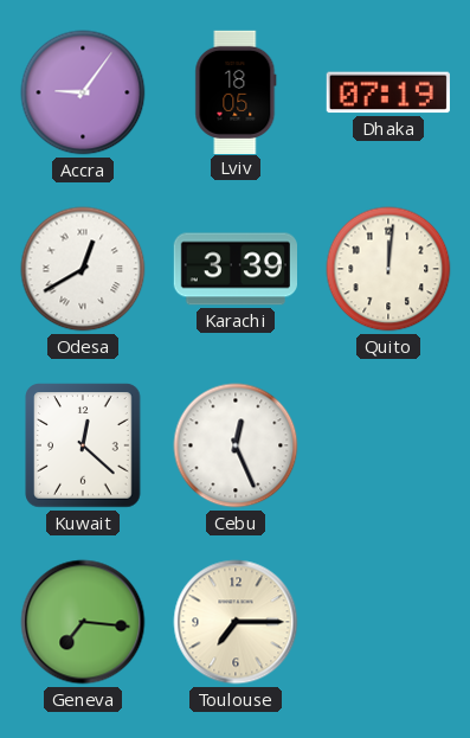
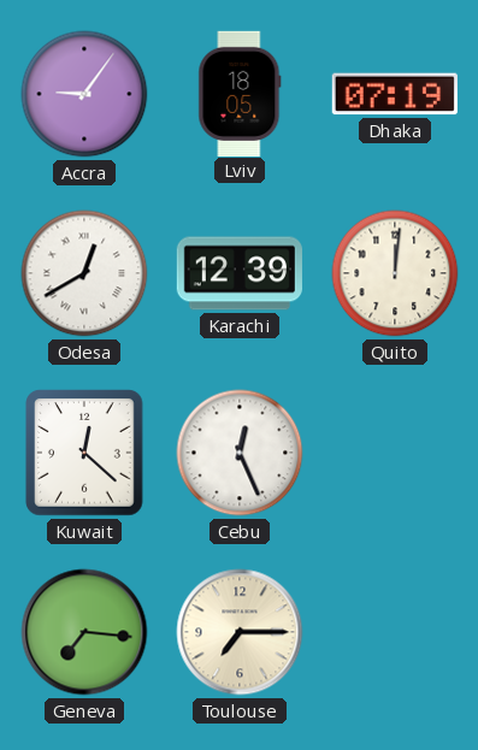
Karachi: 3:39 -> 12:39 (238, 273)
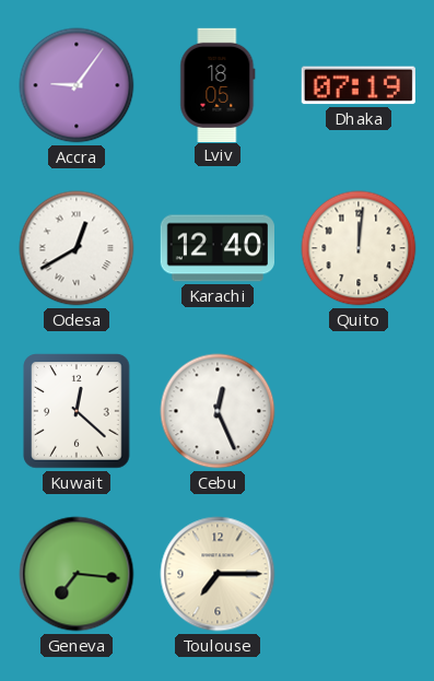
Karachi: 12:39 -> 12:40 (216, 248)
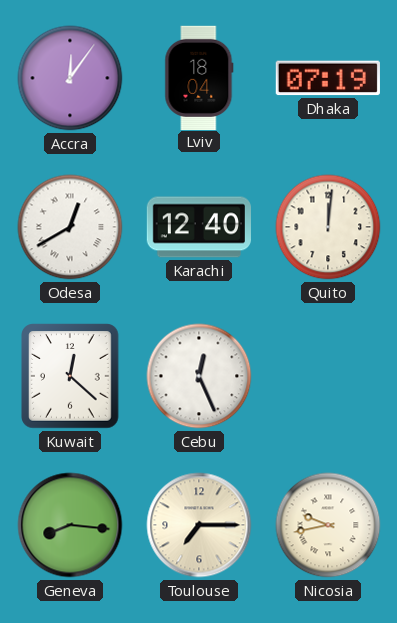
Accra: 9:06 -> 12:06 (70, 78)
Lviv: 18:05 -> 18:04 (199, 77)
Geneva: 7:16 -> 8:16 (70, 525)
Nicosia: none -> 9:43 (328, 525)
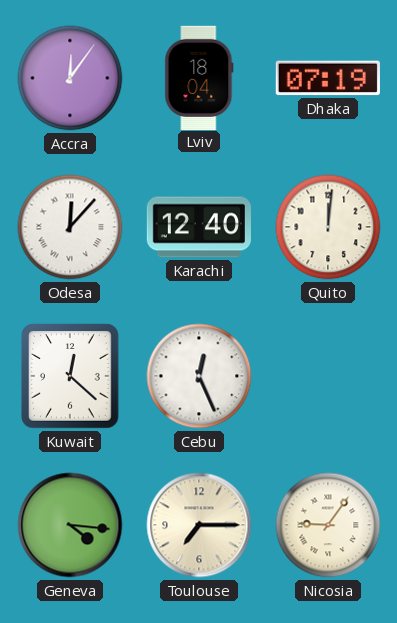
Odesa: 12:40 -> 12:07 (70, 227)
Geneva: 8:16 -> 4:16 (70, 525)
Nicosia: 9:43 -> 9:06 (328, 525)
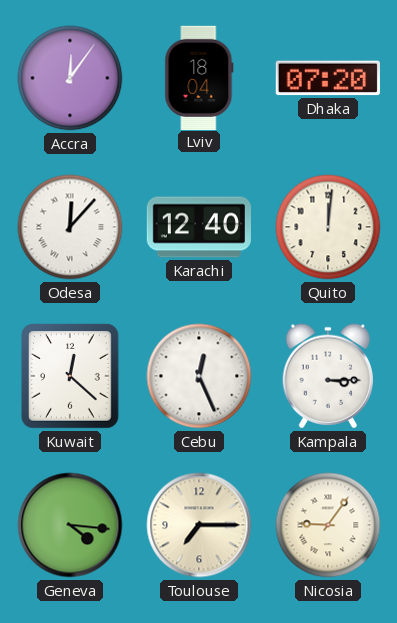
Dhaka: 07:19 -> 07:20 (328, 78)
Kampala: none -> 3:15 (327, 376)
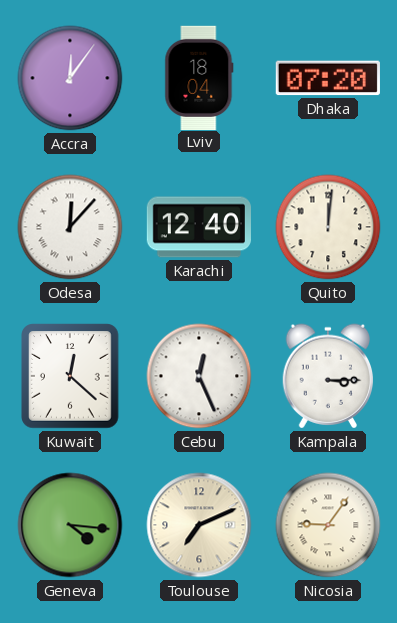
Toulouse: 7:15 -> 7:11 (199, 525)
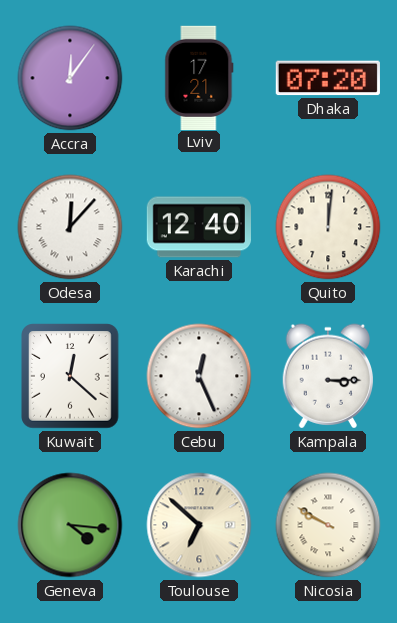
Lviv: 18:04 -> 17:21 (199, 77)
Toulouse: 7:11 -> 6:52 (199, 525)
Nicosia: 9:06 -> 9:50 (328, 525)
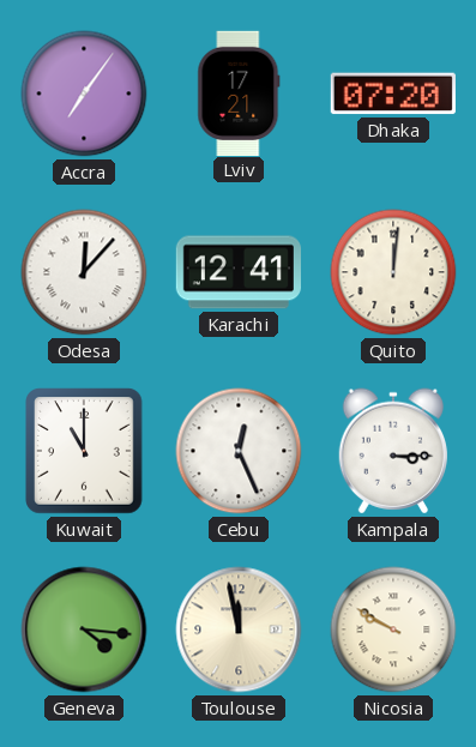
Accra: 12:06 -> 7:06 (84, 94)
Karachi: 12:40 -> 12:41 (237, 272)
Kuwait: 12:22 -> 11:00 (84, 451)
Toulouse: 6:52 -> 11:58 (239, 629)
